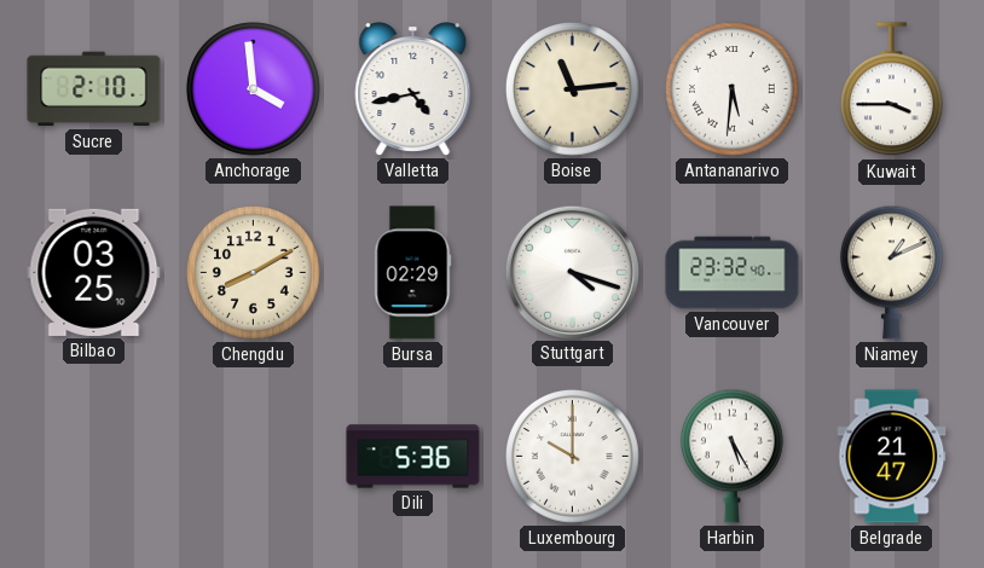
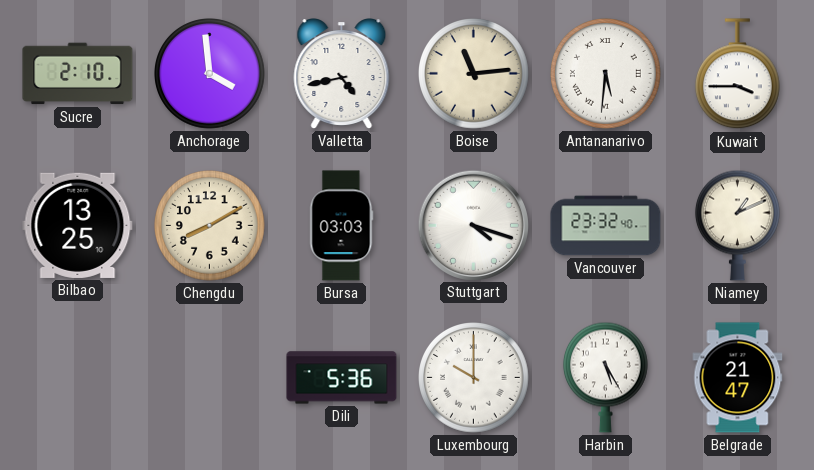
Bilbao: 03:25 -> 13:25 (78, 225)
Bursa: 02:29 -> 03:03 (342, 226)
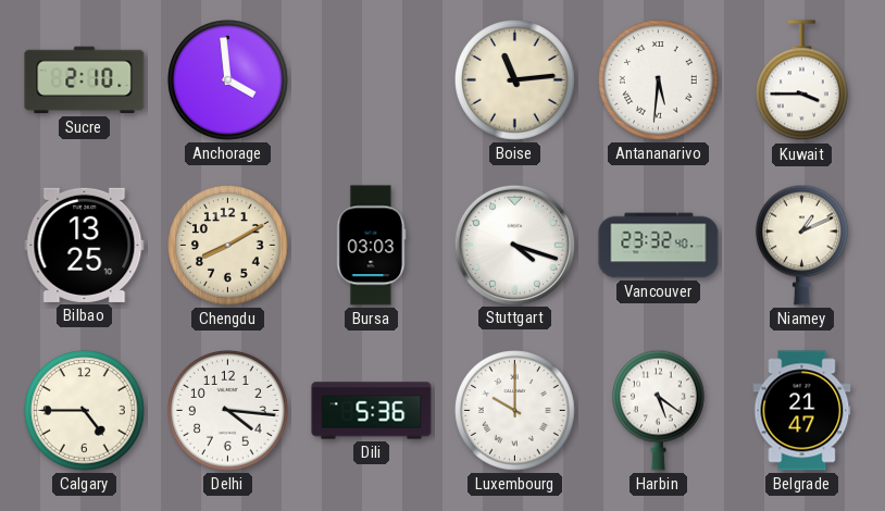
Valletta: 4:43 -> none (342, 74)
Calgary: none -> 4:45 (85, 411)
Delhi: none -> 4:16 (228, 411)
Harbin: 5:25 -> 5:21 (658, 410)
